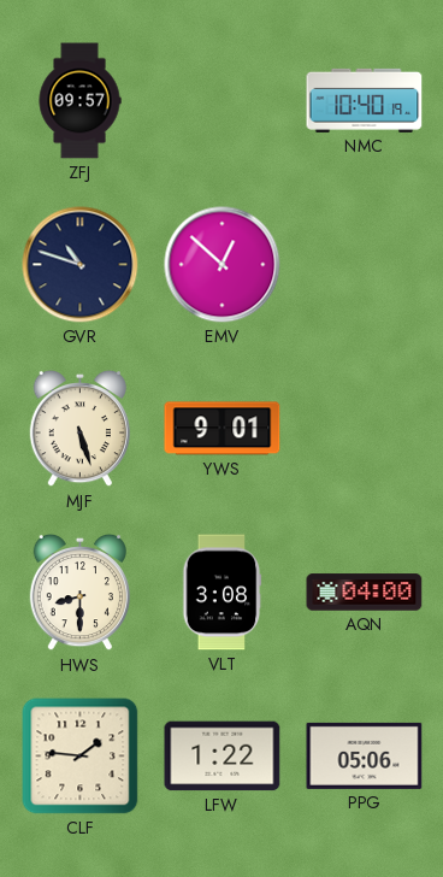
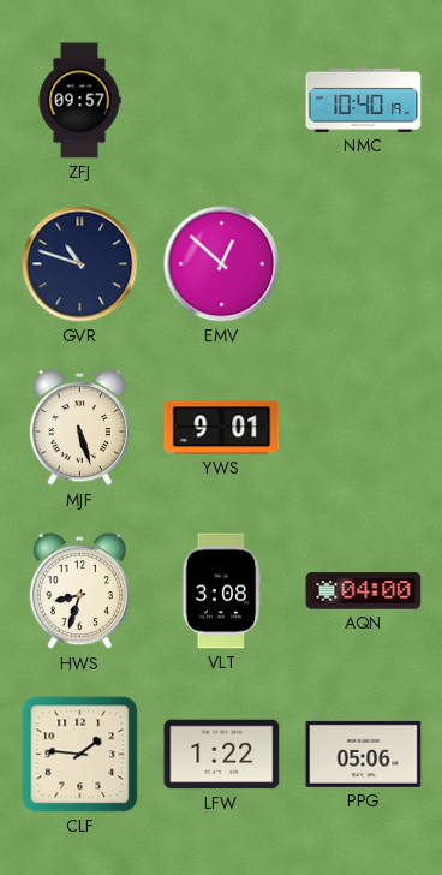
HWS: 8:30 -> 8:33 (79, 591)
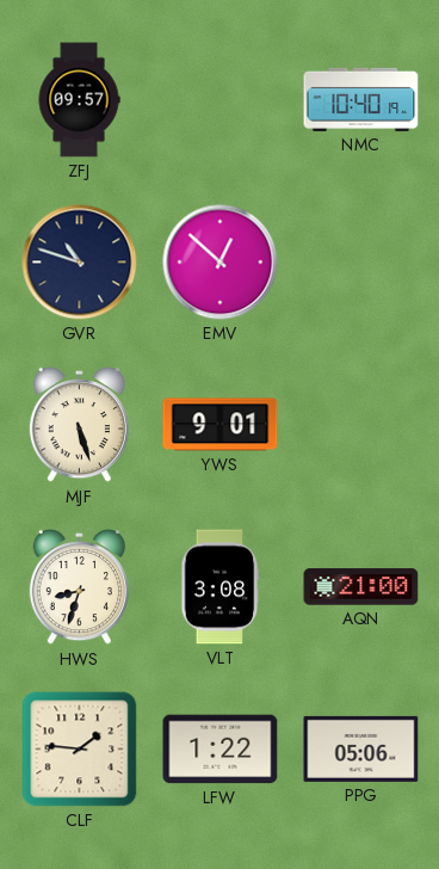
AQN: 04:00 -> 21:00 (361, 587)
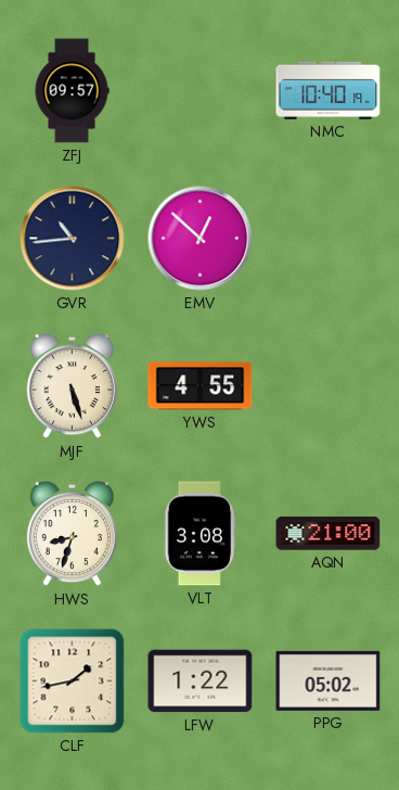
GVR: 10:48 -> 10:44 (73, 239)
YWS: 9:01 -> 4:55 (201, 386)
CLF: 1:46 -> 1:43 (73, 681)
PPG: 05:06 -> 05:02 (329, 680)
